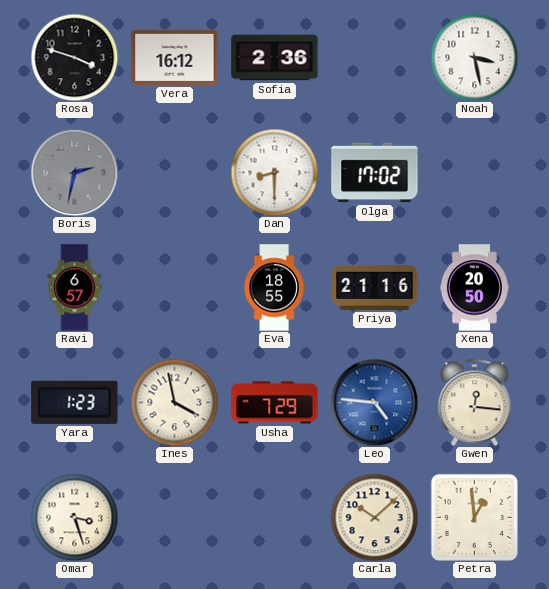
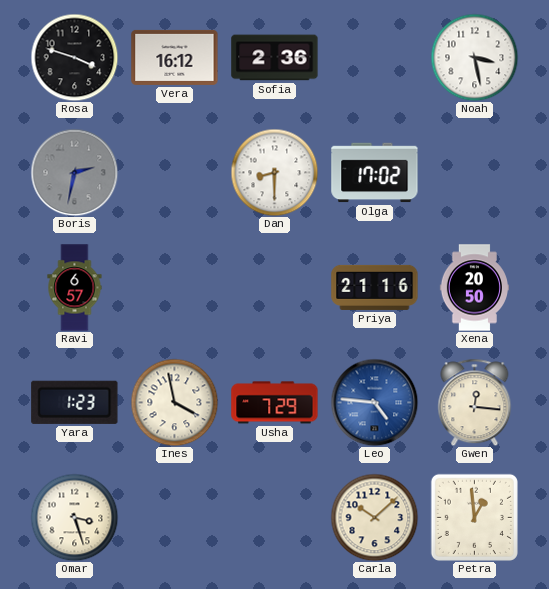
Eva: 18:55 -> none (274, 288)
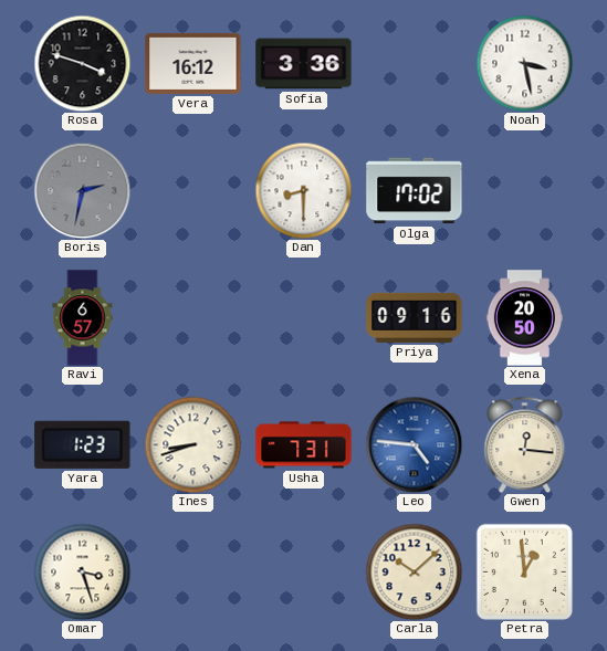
Sofia: 2:36 -> 3:36 (304, 64)
Priya: 21:16 -> 09:16 (415, 317)
Ines: 3:58 -> 8:42 (192, 444)
Usha: 7:29 -> 7:31 (304, 445)
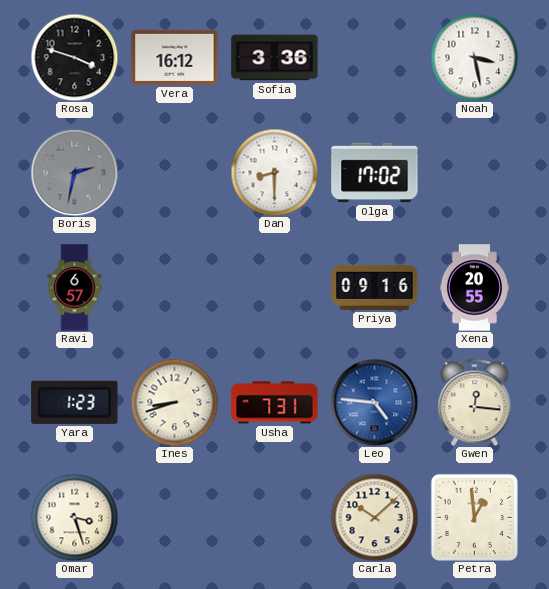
Xena: 20:50 -> 20:55 (474, 288)
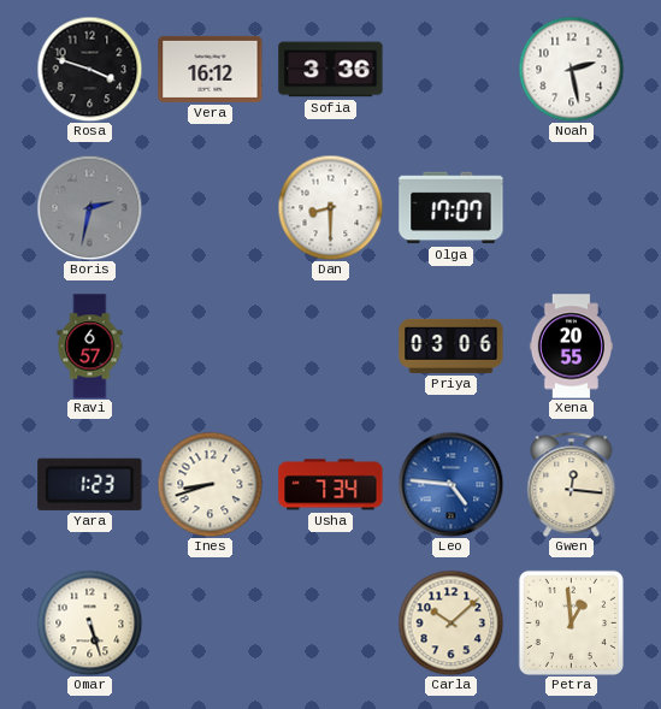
Noah: 3:28 -> 2:28 (571, 69)
Olga: 17:02 -> 17:07 (452, 208)
Priya: 09:16 -> 03:06 (452, 345)
Usha: 7:31 -> 7:34 (331, 485)
Omar: 3:27 -> 5:27 (89, 622)
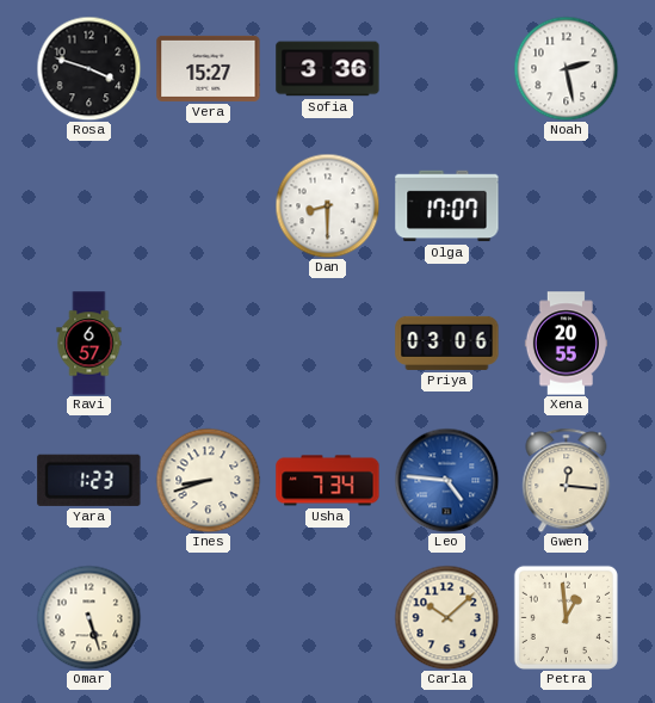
Vera: 16:12 -> 15:27 (209, 68)
Boris: 2:32 -> none (89, 207)
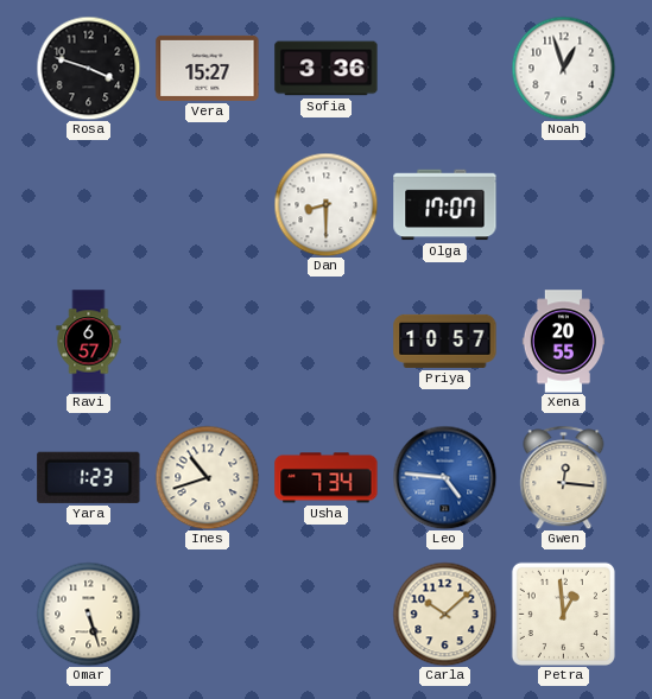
Noah: 2:28 -> 12:57 (563, 68)
Priya: 03:06 -> 10:57 (445, 341)
Ines: 8:42 -> 10:42 (207, 477)
